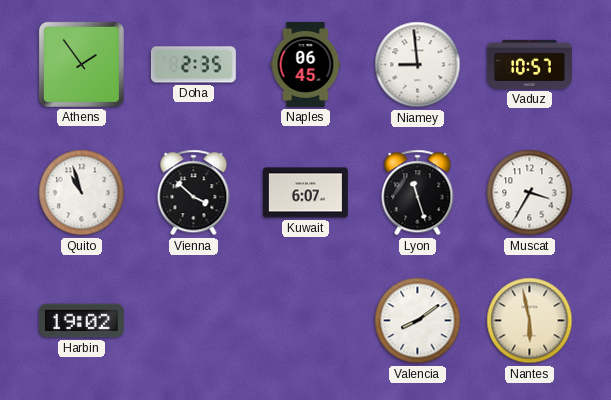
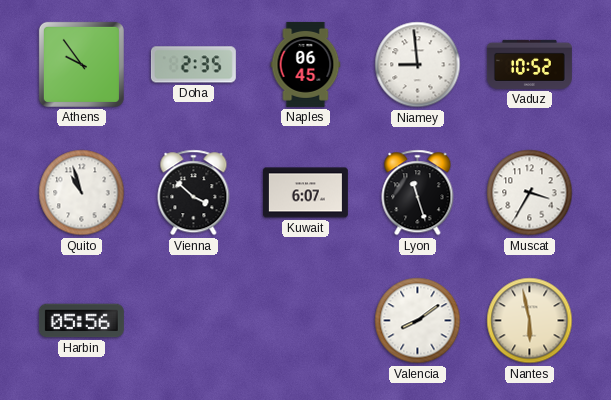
Athens: 1:54 -> 9:54 (81, 64)
Vaduz: 10:57 -> 10:52 (529, 64)
Harbin: 19:02 -> 05:56 (81, 321)
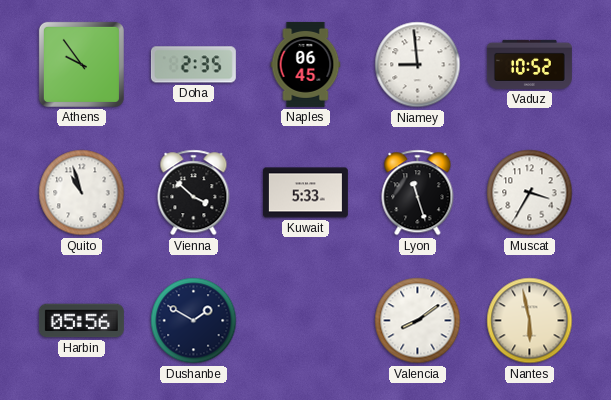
Kuwait: 6:07 -> 5:33 (305, 193)
Dushanbe: none -> 1:50 (194, 321)
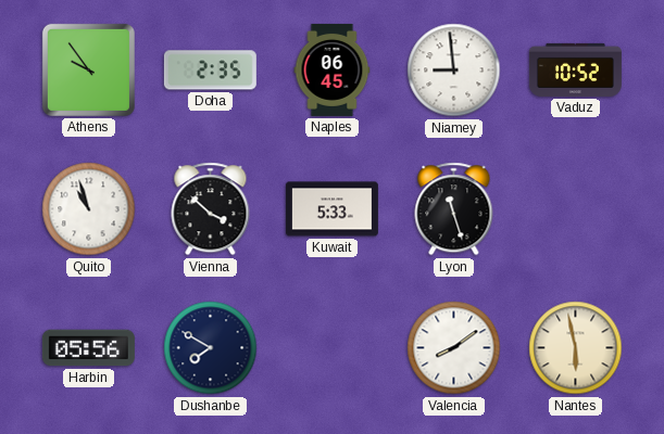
Muscat: 3:35 -> none (530, 193)
Dushanbe: 1:50 -> 7:50 (211, 348)
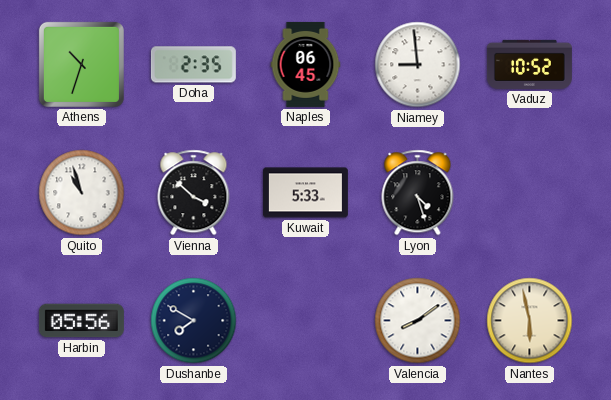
Athens: 9:54 -> 10:33 (81, 64)
Lyon: 11:27 -> 4:27 (418, 193)
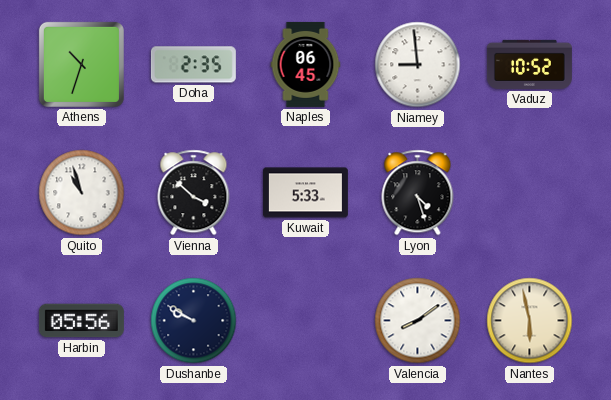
Dushanbe: 7:50 -> 9:50 (194, 321)
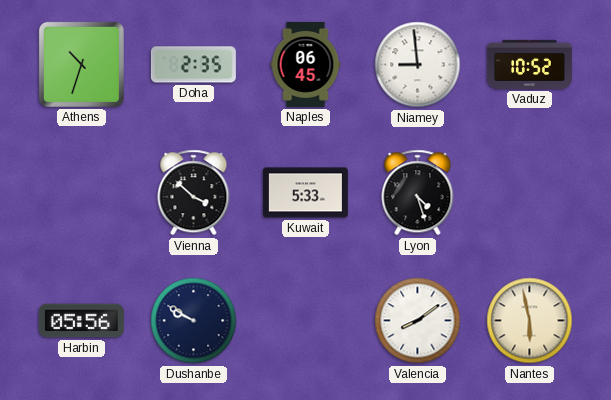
Quito: 10:57 -> none (82, 193)
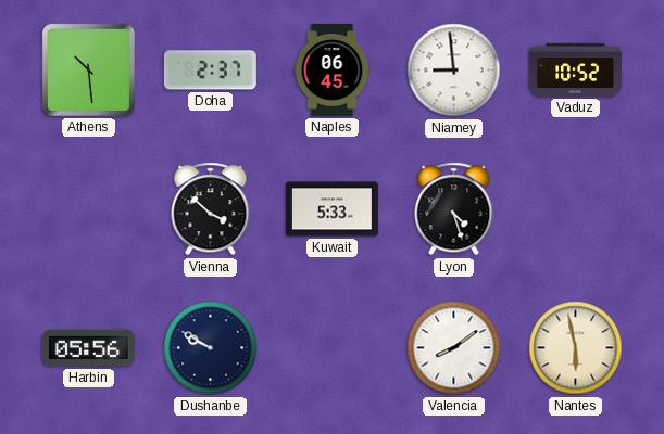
Athens: 10:33 -> 10:29 (88, 69)
Doha: 2:35 -> 2:37 (210, 71)
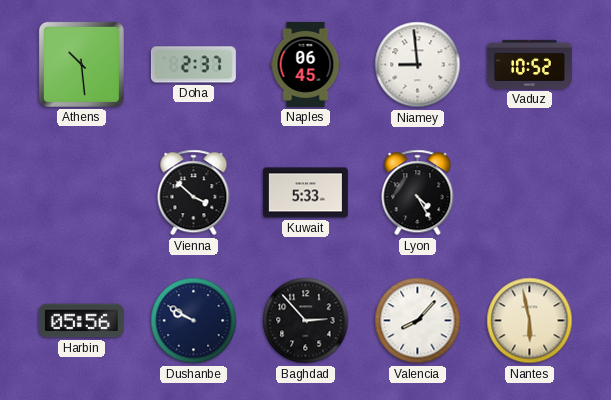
Lyon: 4:27 -> 4:25 (418, 193)
Baghdad: none -> 2:53 (306, 321)
Valencia: 8:09 -> 8:07 (418, 321)
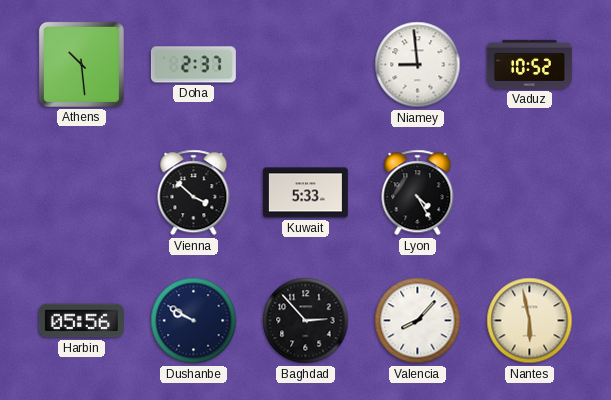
Naples: 06:45 -> none (306, 64)
